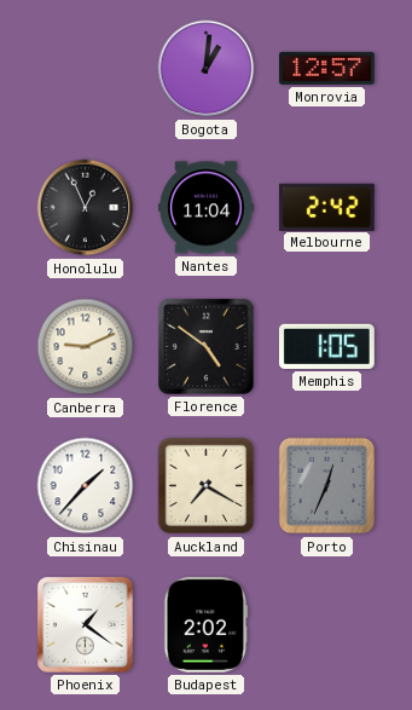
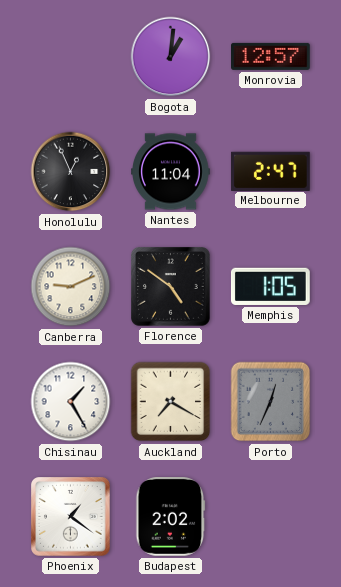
Melbourne: 2:42 -> 2:47 (270, 171)
Chisinau: 1:37 -> 1:25 (71, 402)
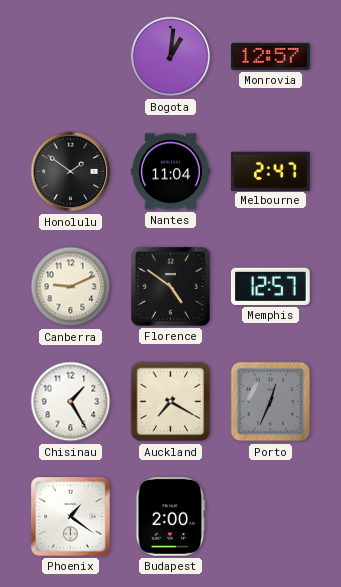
Honolulu: 12:56 -> 1:51 (71, 172)
Memphis: 1:05 -> 12:57 (270, 286)
Budapest: 2:02 -> 2:00 (171, 517)
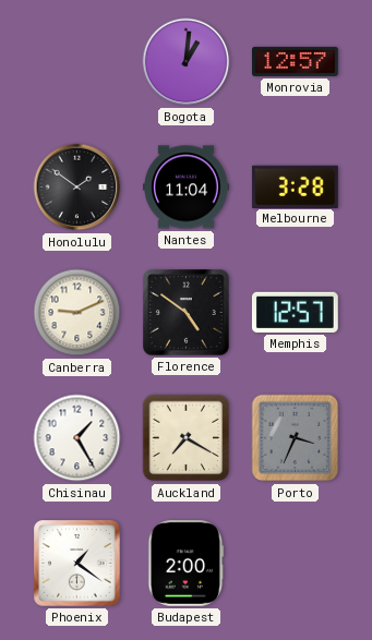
Melbourne: 2:47 -> 3:28 (295, 186)
Porto: 12:34 -> 3:34 (296, 438)
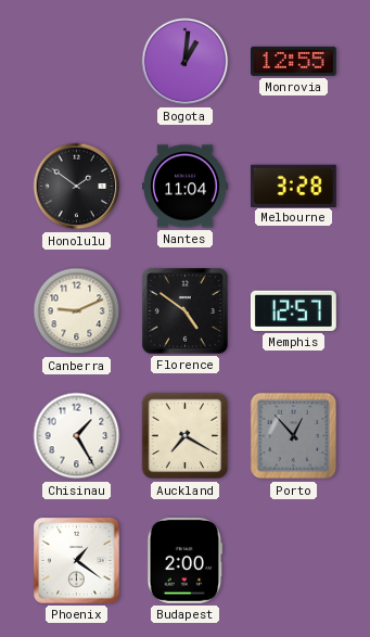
Monrovia: 12:57 -> 12:55 (294, 61)
Porto: 3:34 -> 12:53 (294, 436)
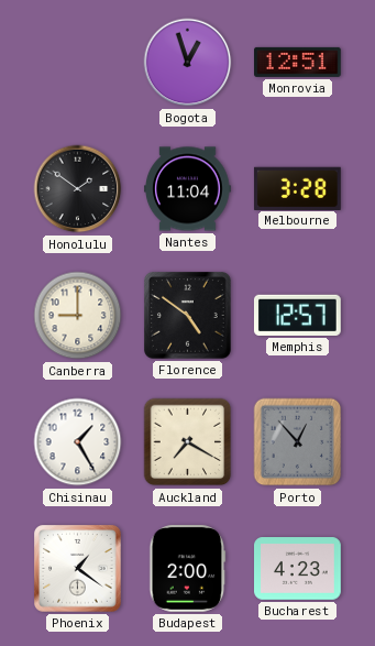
Bogota: 1:01 -> 12:57 (188, 63)
Monrovia: 12:55 -> 12:51 (298, 62)
Canberra: 9:11 -> 9:00 (78, 316)
Bucharest: none -> 4:23 (298, 569)
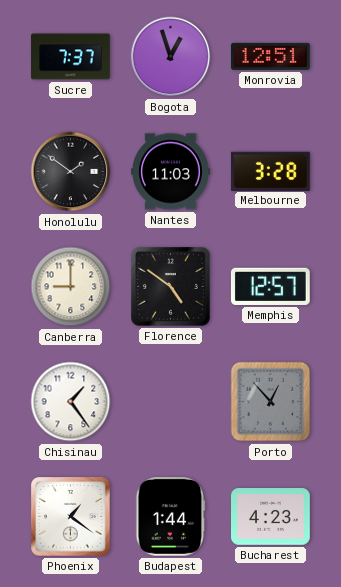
Sucre: none -> 7:37 (71, 57)
Nantes: 11:04 -> 11:03 (171, 172)
Chisinau: 1:25 -> 1:24 (71, 402)
Auckland: 7:20 -> none (188, 442)
Budapest: 2:00 -> 1:44 (171, 517)
